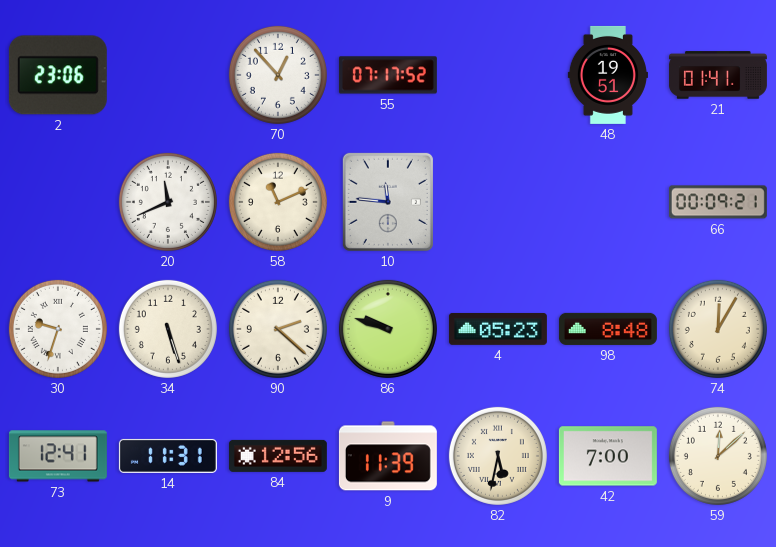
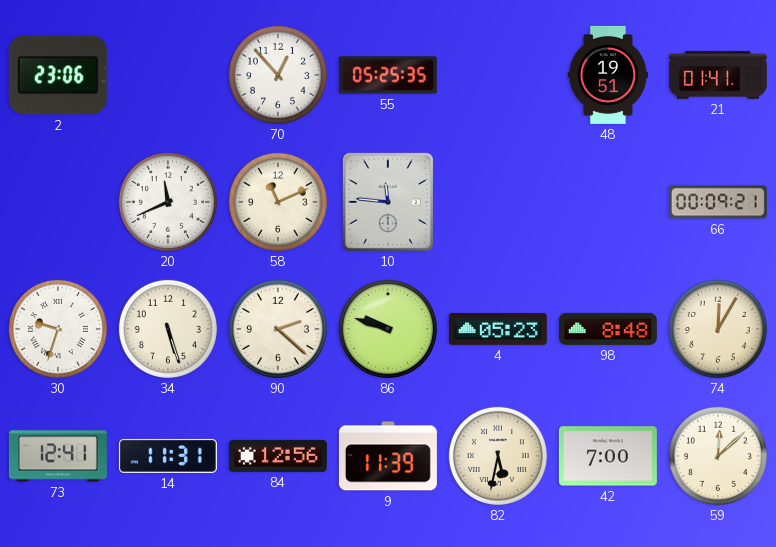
55: 07:17 -> 05:25 (388, 75)
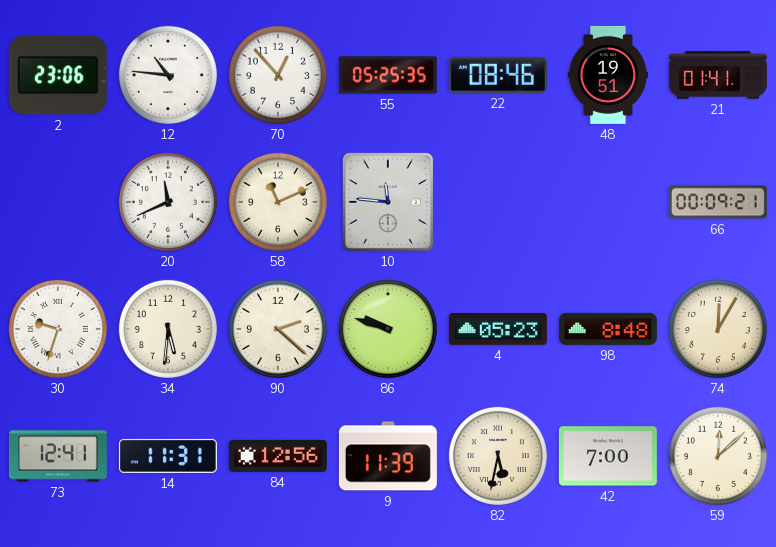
12: none -> 10:46 (168, 75)
22: none -> 08:46 (498, 75)
34: 5:27 -> 5:31 (168, 329)
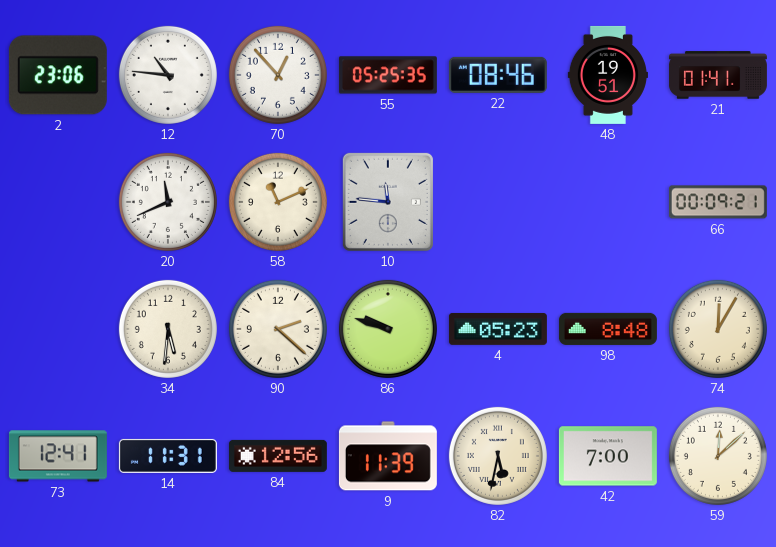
30: 9:33 -> none (58, 329)
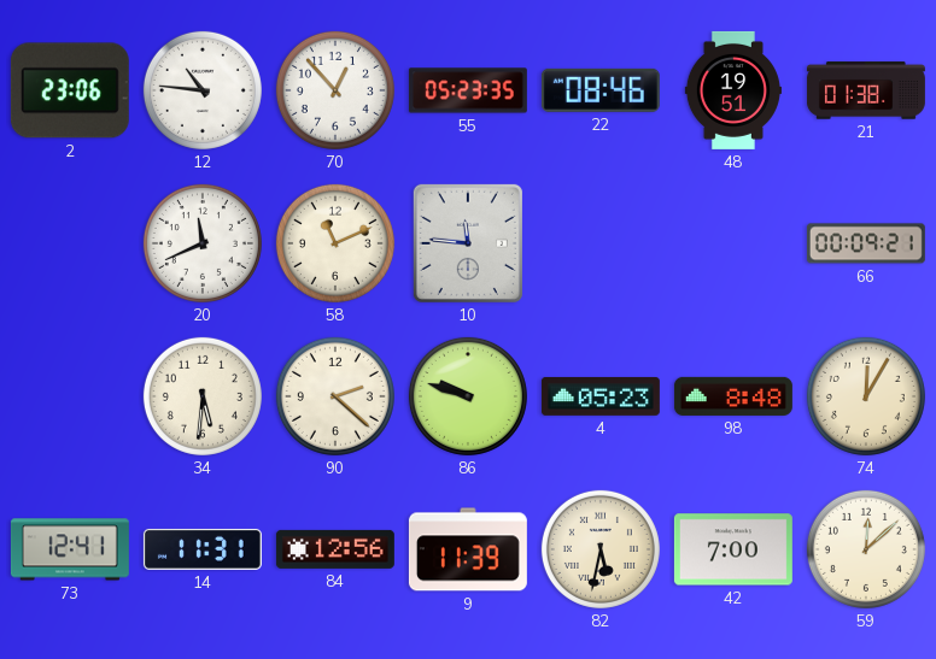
55: 05:25 -> 05:23 (468, 90)
21: 01:41 -> 01:38 (866, 90)
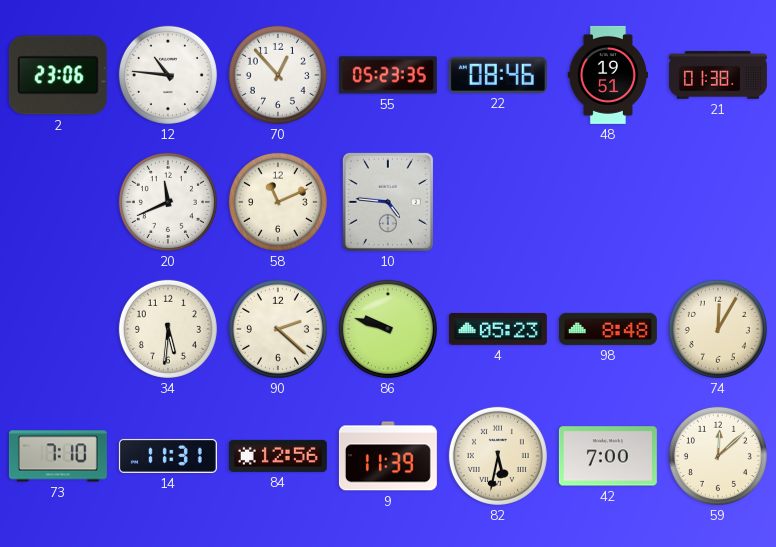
10: 11:46 -> 4:46 (388, 202)
66: 00:09 -> none (866, 243)
73: 12:41 -> 7:10 (58, 456)
